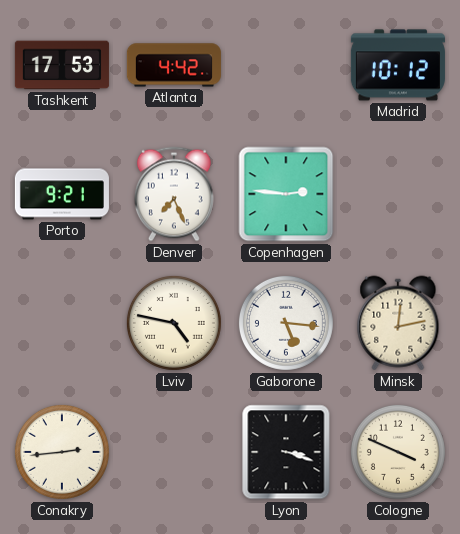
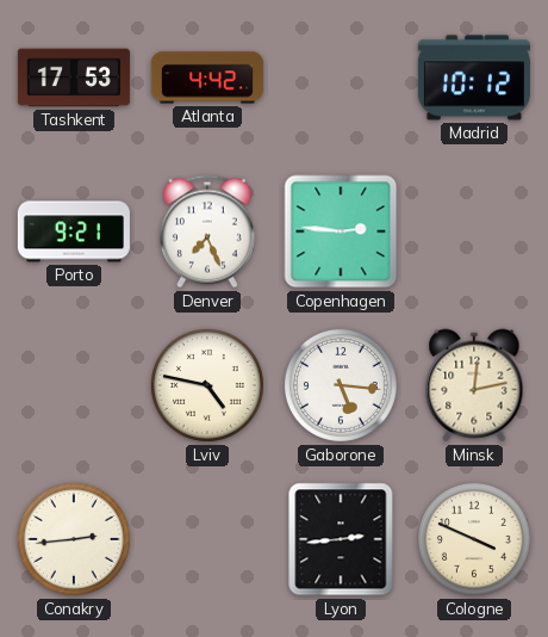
Lyon: 3:18 -> 2:44 (341, 539)
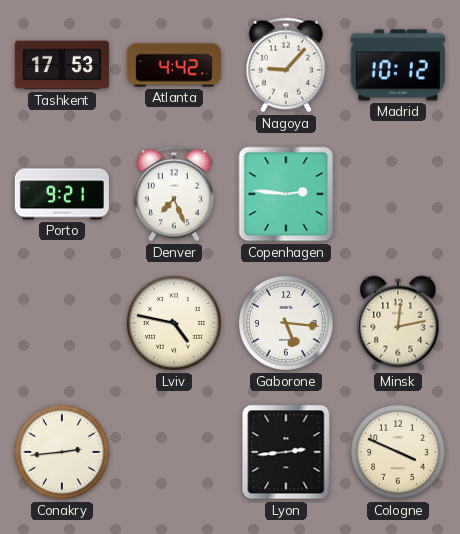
Nagoya: none -> 9:07 (286, 65)
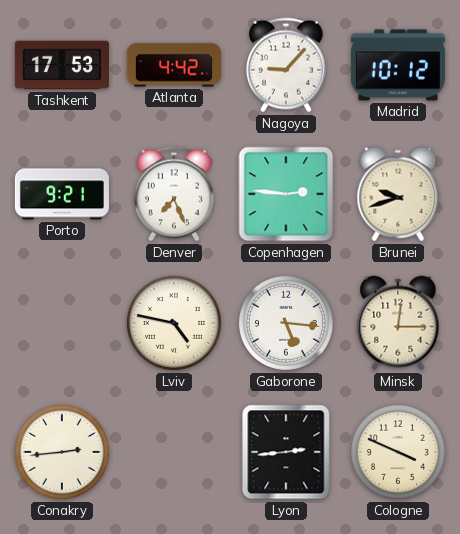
Brunei: none -> 9:42 (398, 194)
Minsk: 12:13 -> 12:15 (398, 323)
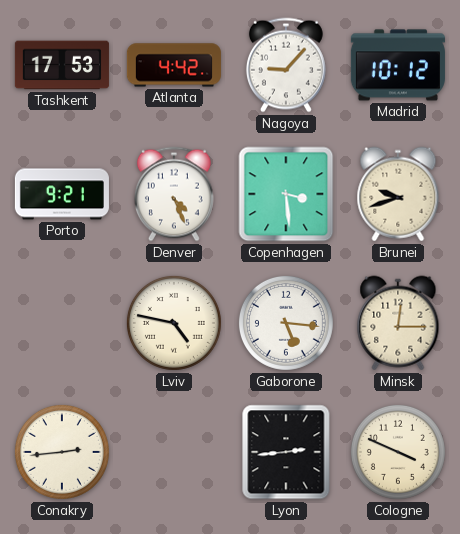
Denver: 7:26 -> 4:26 (174, 194)
Copenhagen: 2:46 -> 3:29 (286, 194)
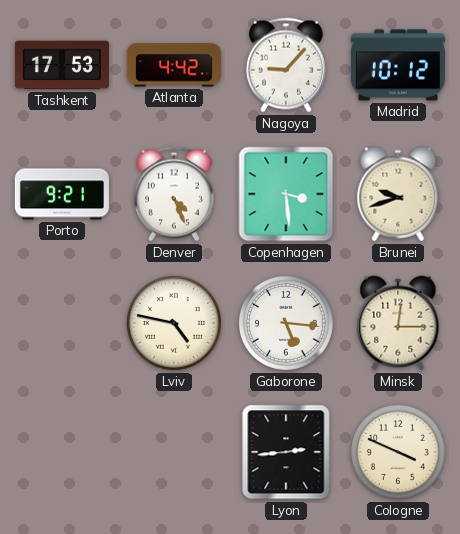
Conakry: 2:44 -> none (62, 452)
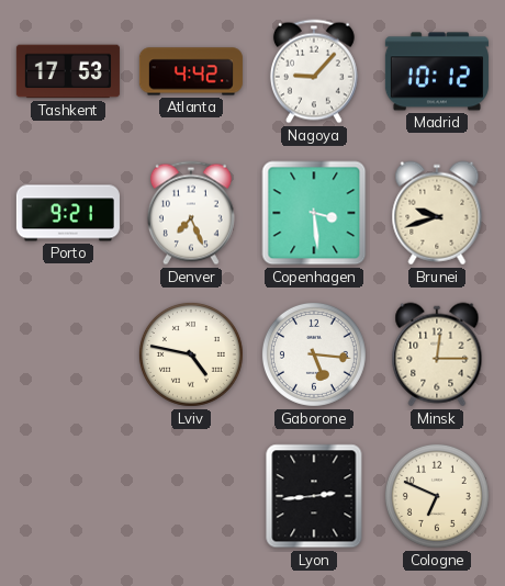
Denver: 4:26 -> 7:26 (191, 213)
Cologne: 3:49 -> 6:49 (437, 496)
